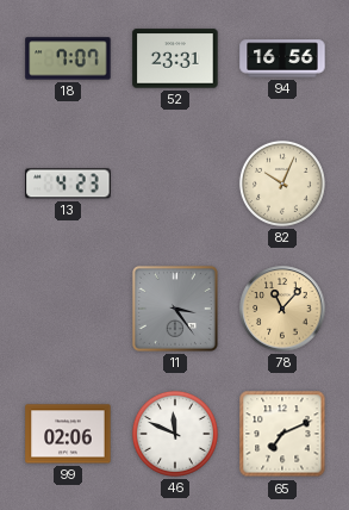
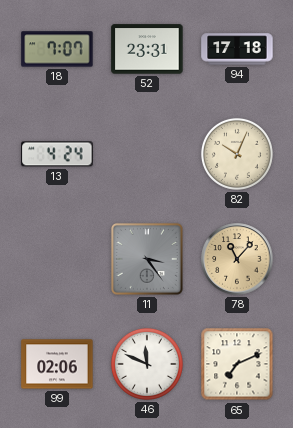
94: 16:56 -> 17:18 (237, 49)
13: 4:23 -> 4:24 (57, 154)
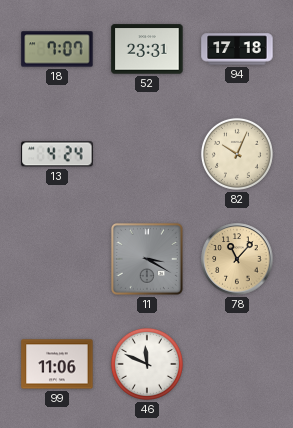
11: 3:24 -> 3:20 (147, 259)
99: 02:06 -> 11:06 (57, 364)
65: 7:11 -> none (237, 364)
